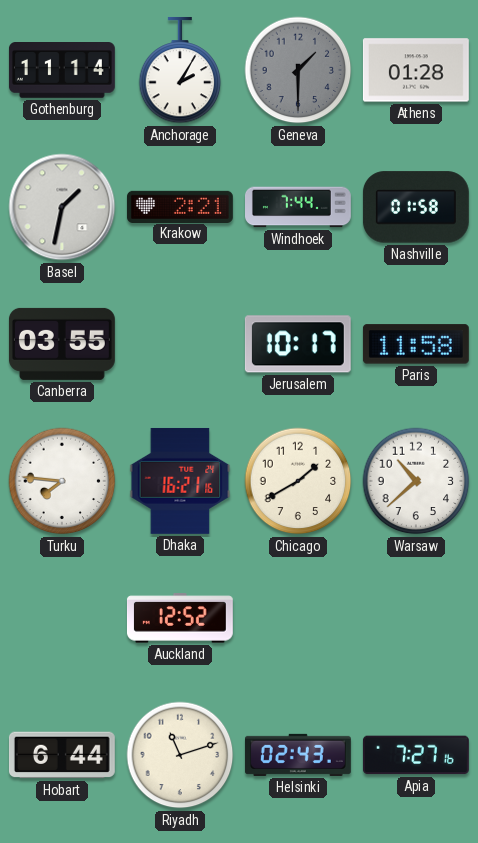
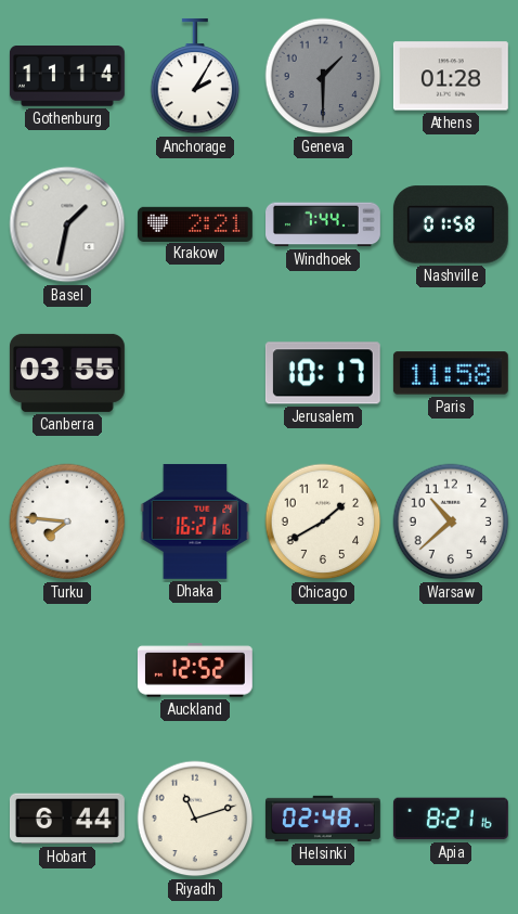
Helsinki: 02:43 -> 02:48 (323, 819)
Apia: 7:27 -> 8:21 (451, 819)
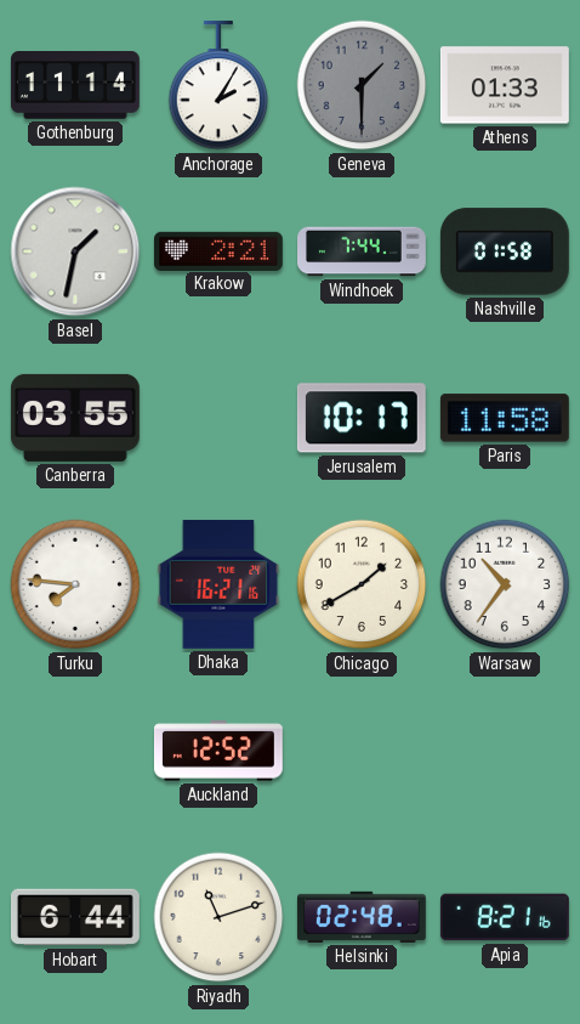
Athens: 01:28 -> 01:33 (505, 85)
Warsaw: 10:38 -> 10:36 (505, 584)
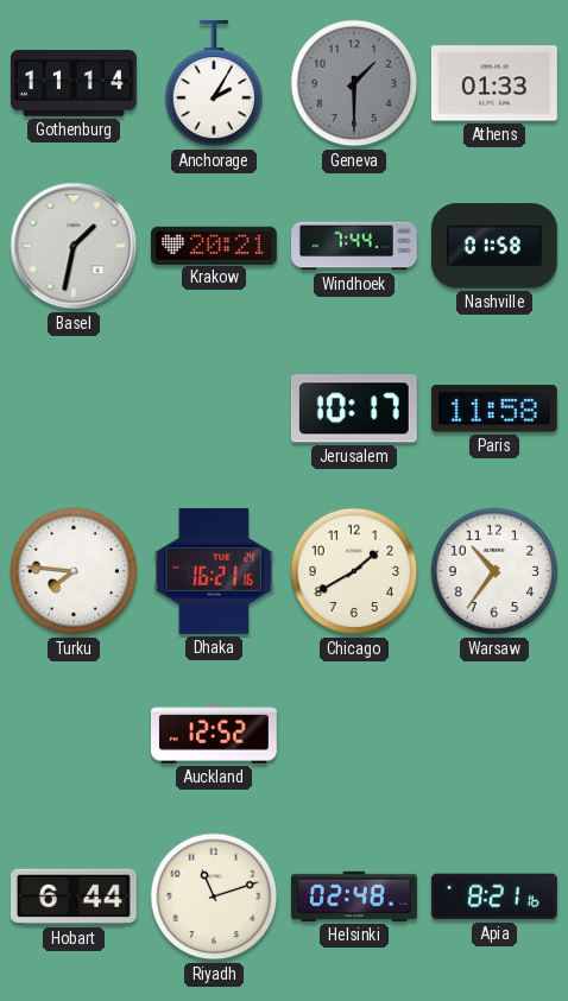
Krakow: 2:21 -> 20:21 (214, 245)
Canberra: 03:55 -> none (75, 418)
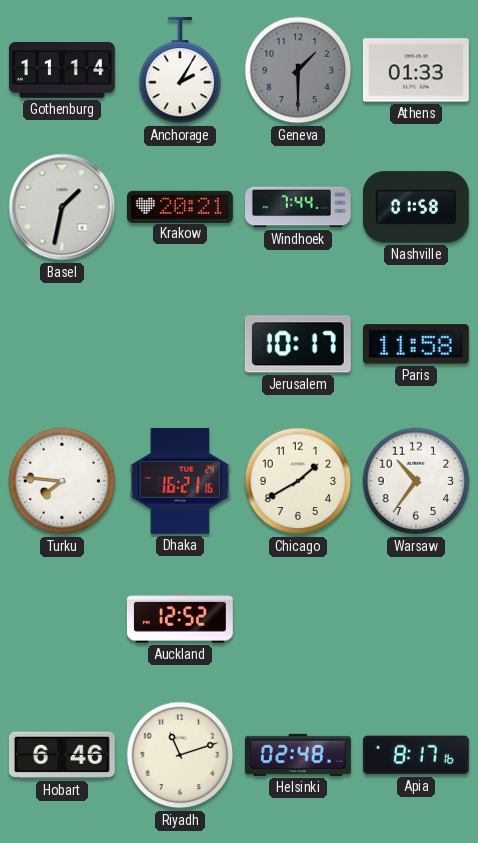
Hobart: 6:44 -> 6:46 (62, 755)
Apia: 8:21 -> 8:17 (416, 755)
